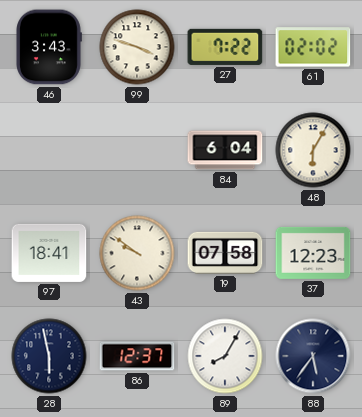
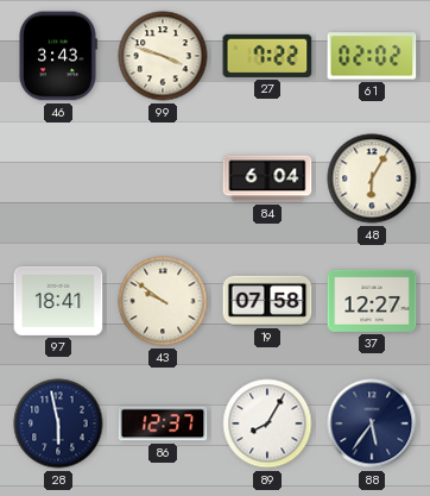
37: 12:23 -> 12:27 (372, 301)
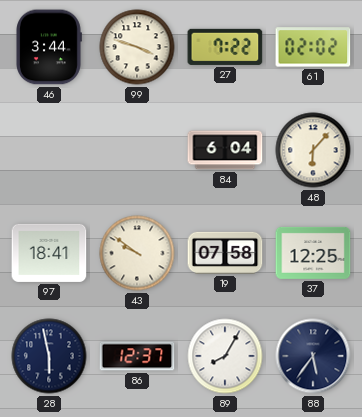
46: 3:43 -> 3:44 (49, 47)
48: 6:05 -> 6:07 (313, 150)
37: 12:27 -> 12:25 (313, 253)
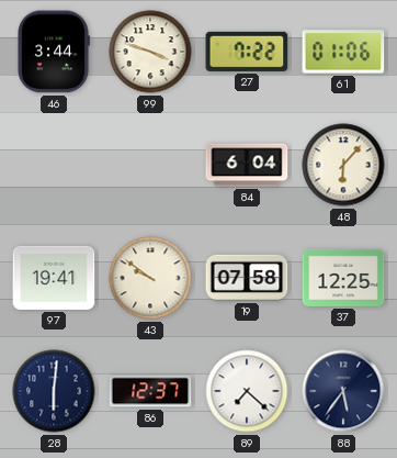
61: 02:02 -> 01:06 (343, 52)
97: 18:41 -> 19:41 (54, 278)
28: 5:58 -> 6:01 (54, 391)
89: 8:05 -> 7:22 (247, 391)
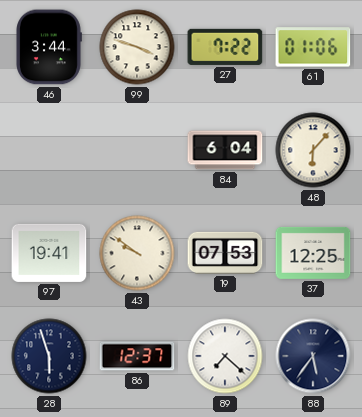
19: 07:58 -> 07:53 (225, 253)
28: 6:01 -> 5:57 (49, 356)
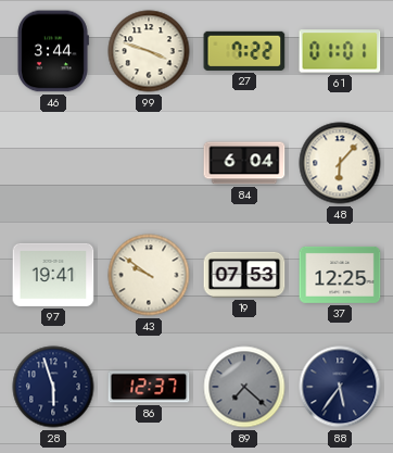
61: 01:06 -> 01:01 (340, 51)
89 dial: white -> grey (244, 387)
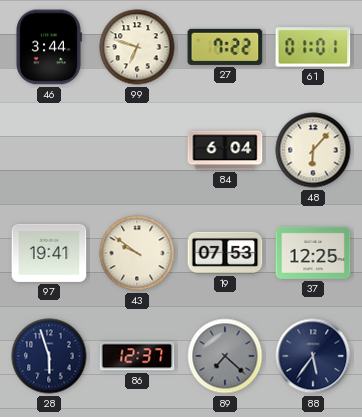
99: 3:48 -> 6:48 (137, 47)
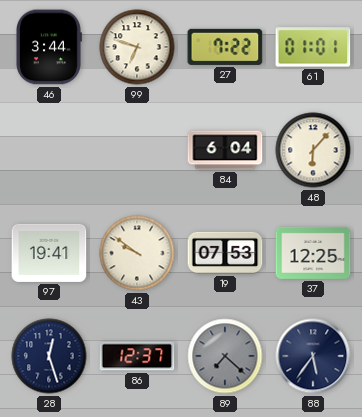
28: 5:57 -> 12:27 (49, 356)
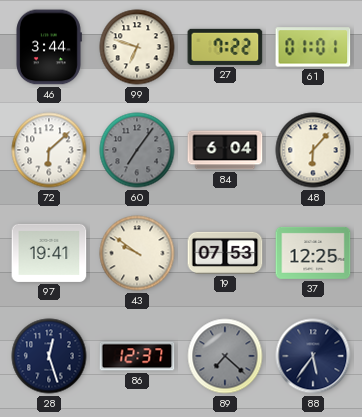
72: none -> 6:08 (49, 150)
60: none -> 7:06 (137, 150)
